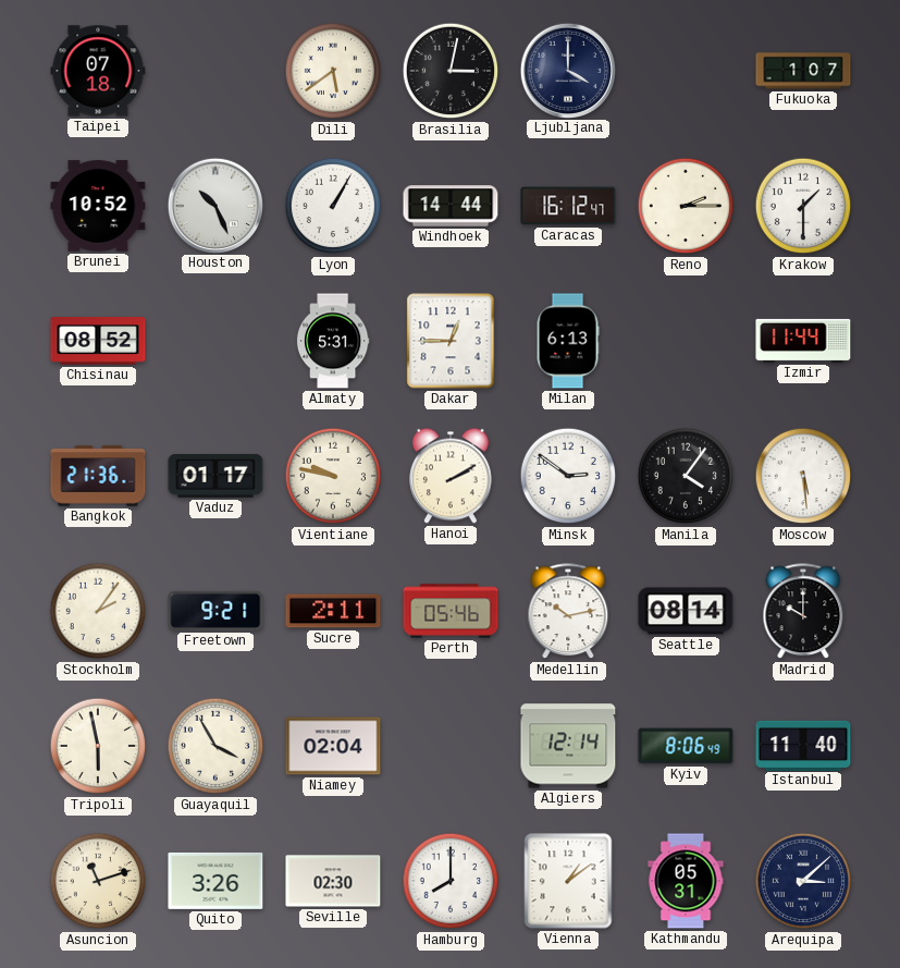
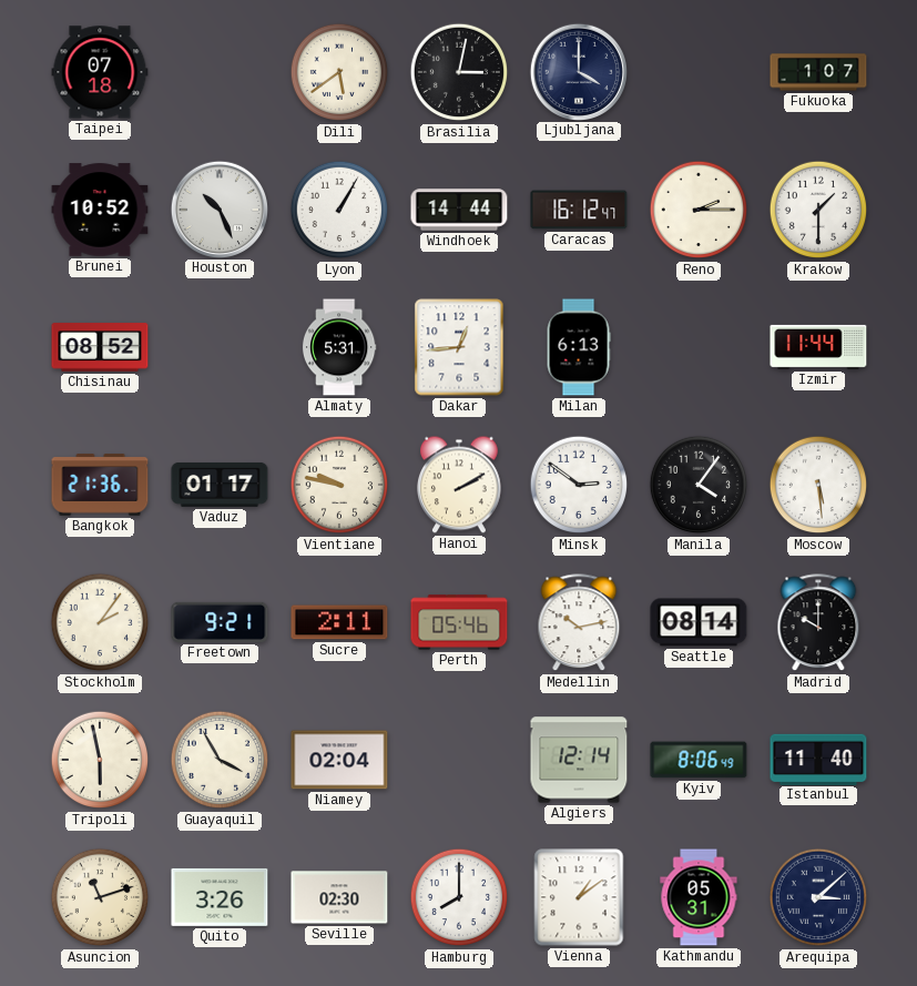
Dakar: 12:45 -> 12:44 (459, 347)
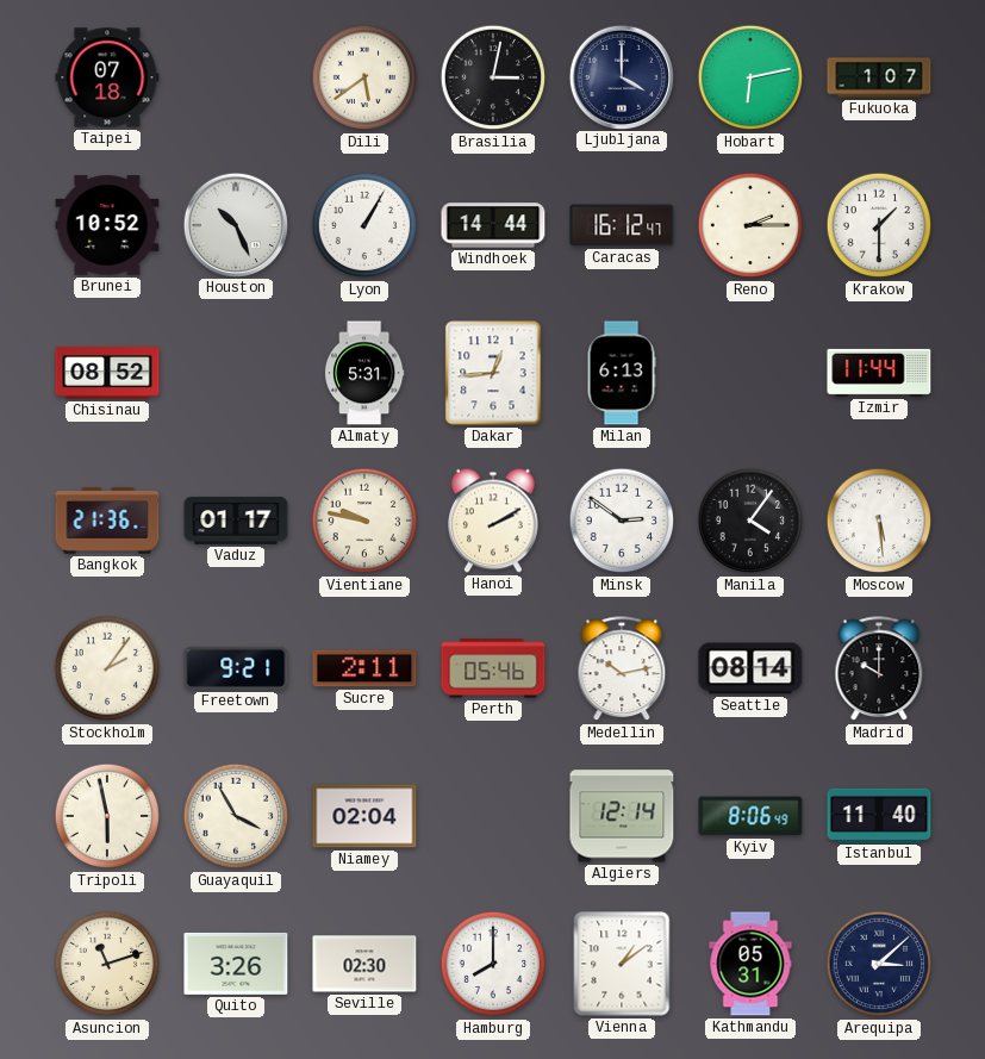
Hobart: none -> 6:13 (750, 77)
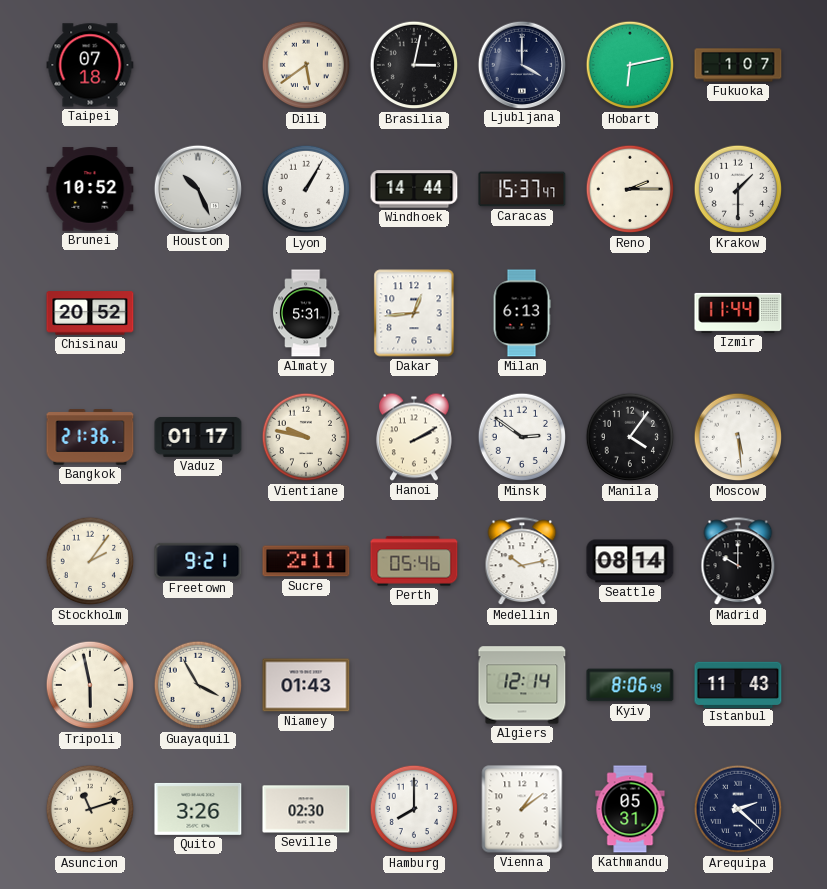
Caracas: 16:12 -> 15:37 (522, 189)
Chisinau: 08:52 -> 20:52 (90, 313)
Niamey: 02:04 -> 01:43 (306, 685)
Istanbul: 11:40 -> 11:43 (738, 684)
Arequipa: 3:08 -> 2:22 (738, 809)
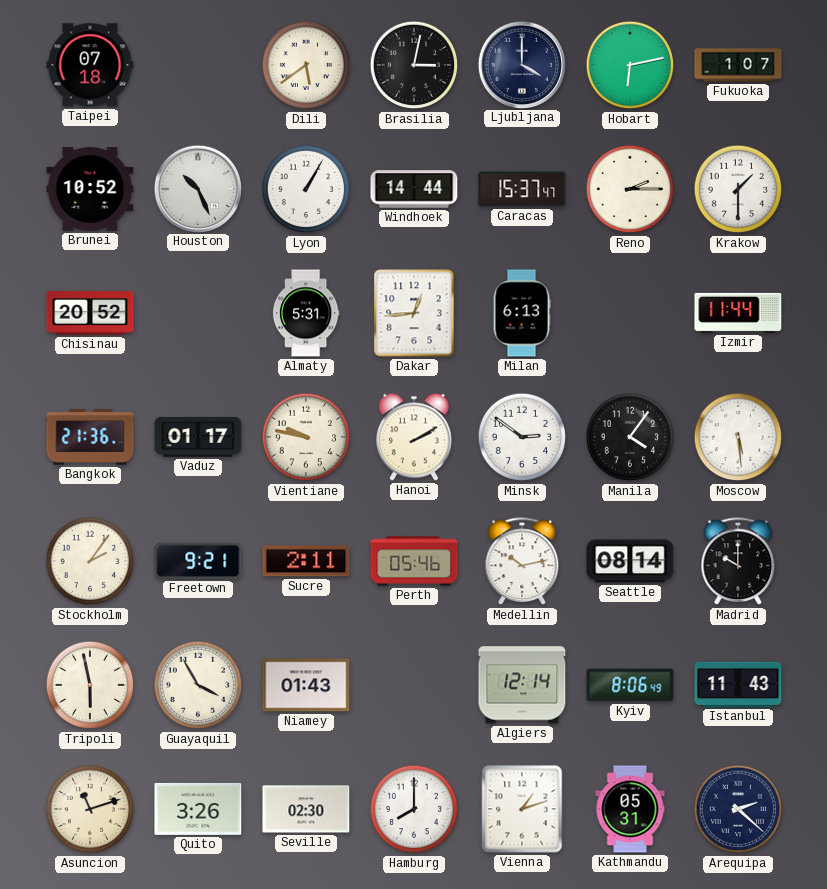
Vienna: 1:09 -> 1:12 (522, 809)
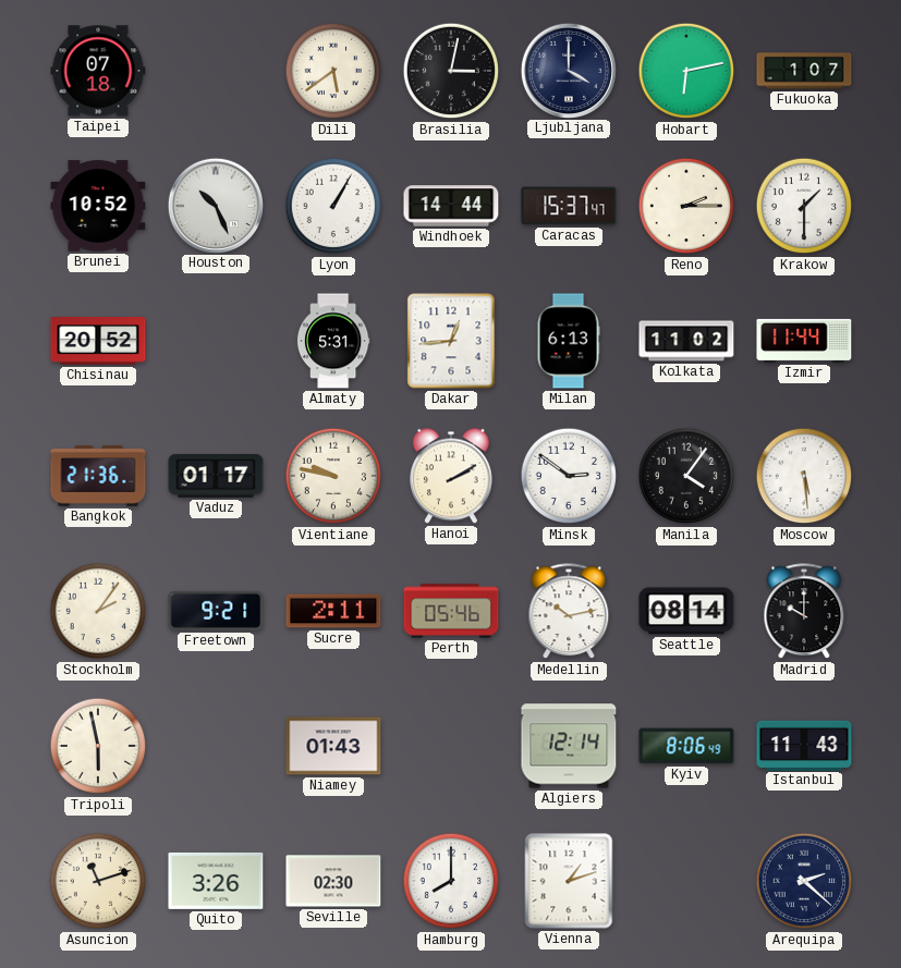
Kolkata: none -> 11:02 (686, 341)
Guayaquil: 3:55 -> none (198, 685)
Kathmandu: 05:31 -> none (630, 809)
